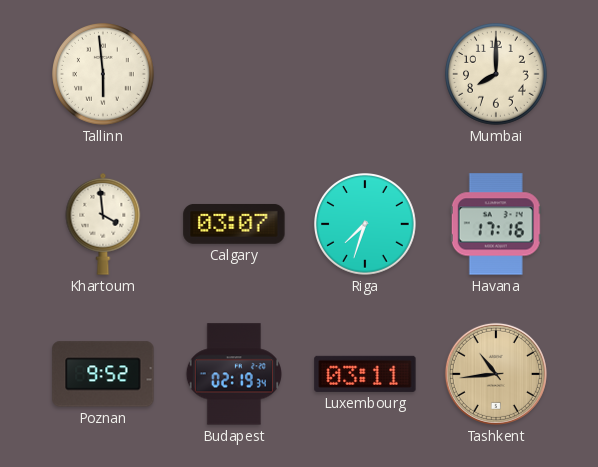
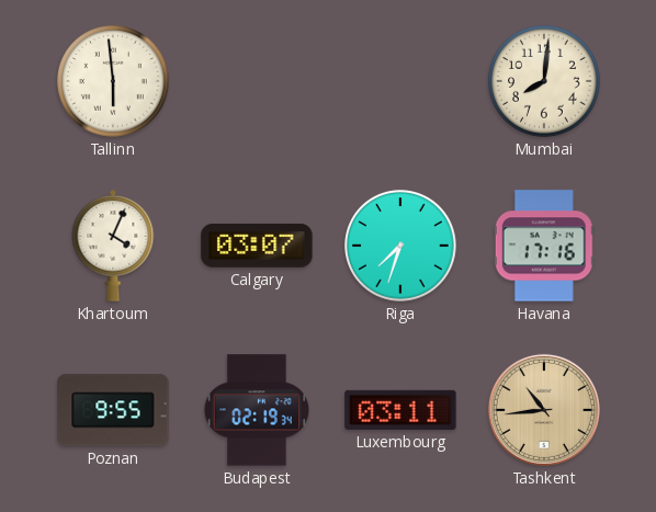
Mumbai: 8:00 -> 8:01 (545, 82)
Khartoum: 3:59 -> 4:04 (113, 246)
Poznan: 9:52 -> 9:55 (113, 410)
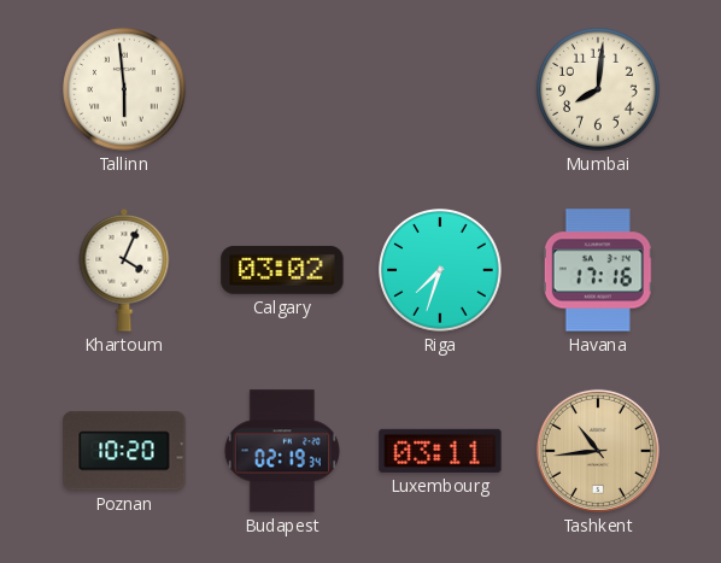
Calgary: 03:07 -> 03:02 (282, 270)
Poznan: 9:55 -> 10:20 (124, 451)
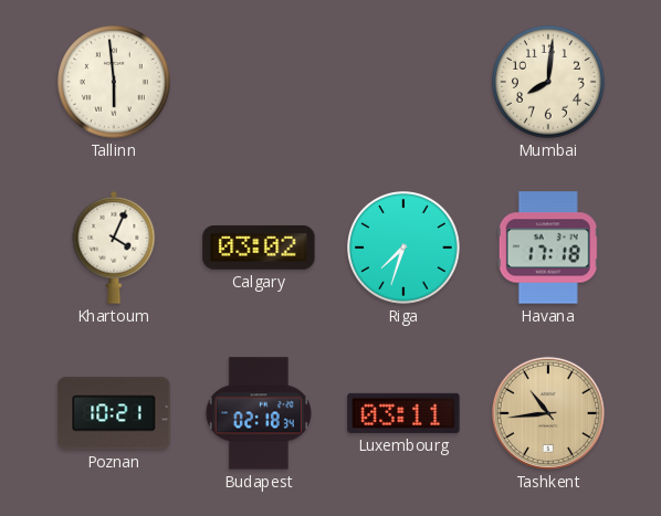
Havana: 17:16 -> 17:18 (548, 248)
Poznan: 10:20 -> 10:21 (114, 413)
Budapest: 02:19 -> 02:18 (259, 413)
